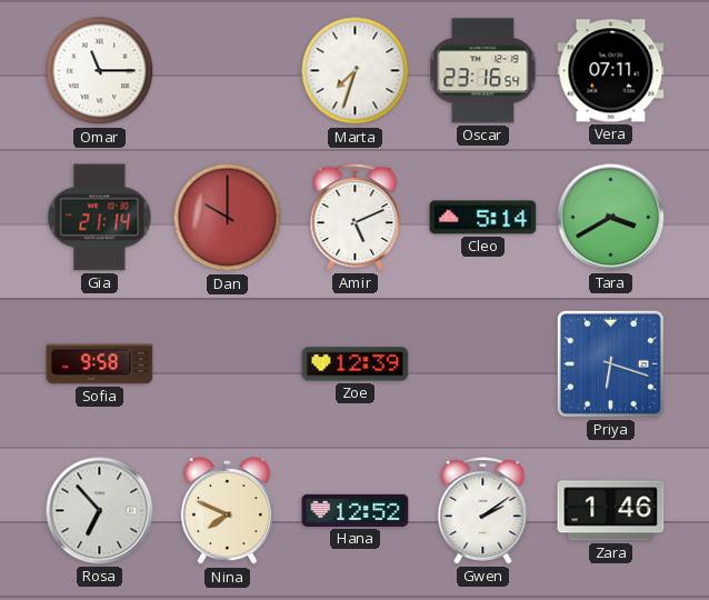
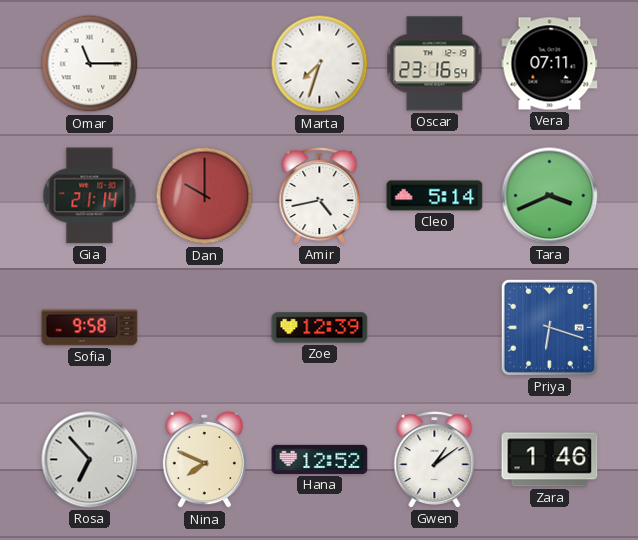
Amir: 5:11 -> 4:43 (320, 196)
Tara: 3:40 -> 3:41 (550, 196)
Gwen: 2:09 -> 1:09 (435, 460)
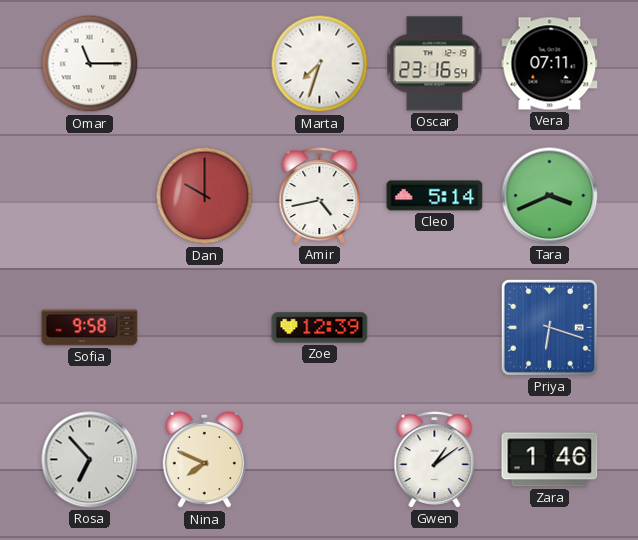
Gia: 21:14 -> none (90, 196)
Hana: 12:52 -> none (320, 459)
